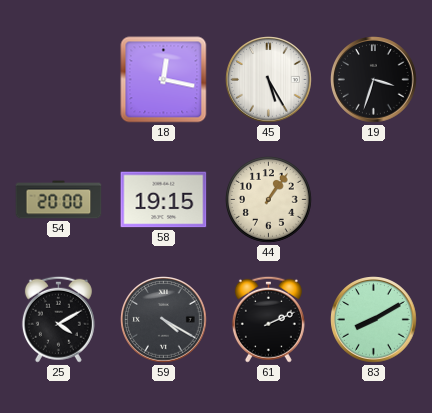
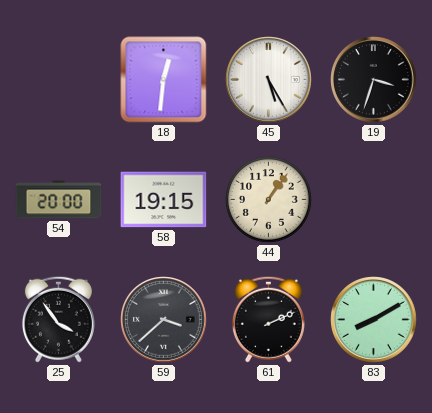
18: 12:17 -> 12:31 (164, 80)
25: 4:10 -> 3:54 (58, 319)
59: 4:20 -> 3:38 (164, 320)
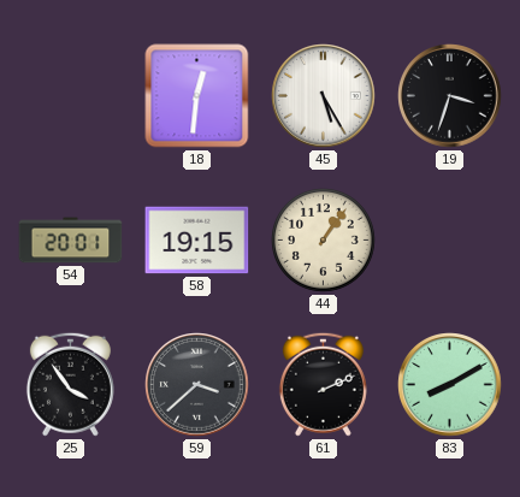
54: 20:00 -> 20:01 (71, 241)
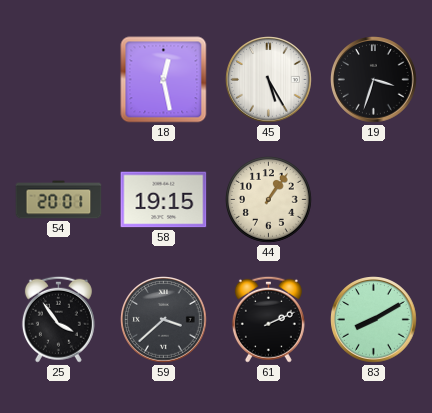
18: 12:31 -> 12:28 (164, 80)
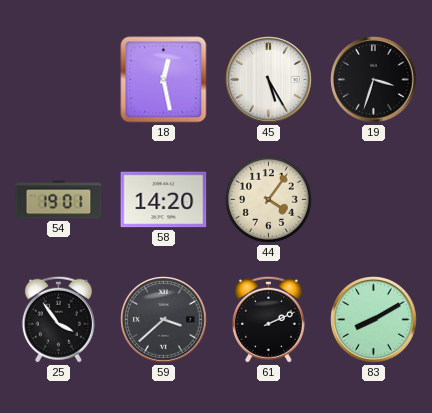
54: 20:01 -> 19:01 (59, 200)
58: 19:15 -> 14:20 (164, 200)
44: 1:06 -> 4:06 (269, 200)
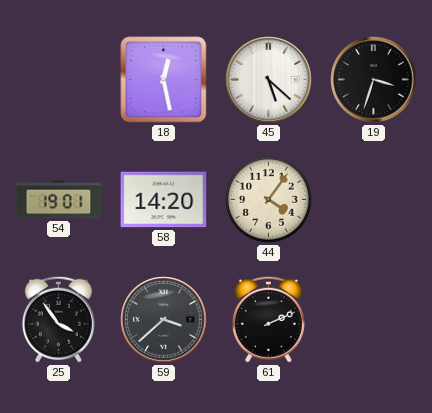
45: 5:25 -> 5:22 (269, 80)
83: 8:10 -> none (374, 320)
